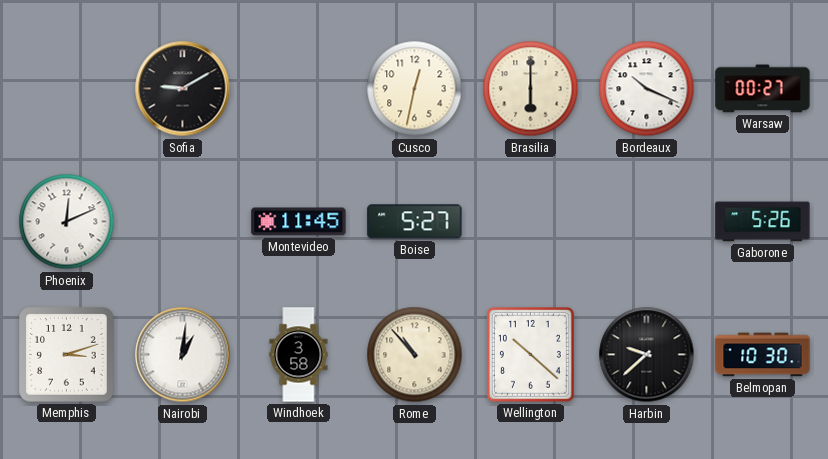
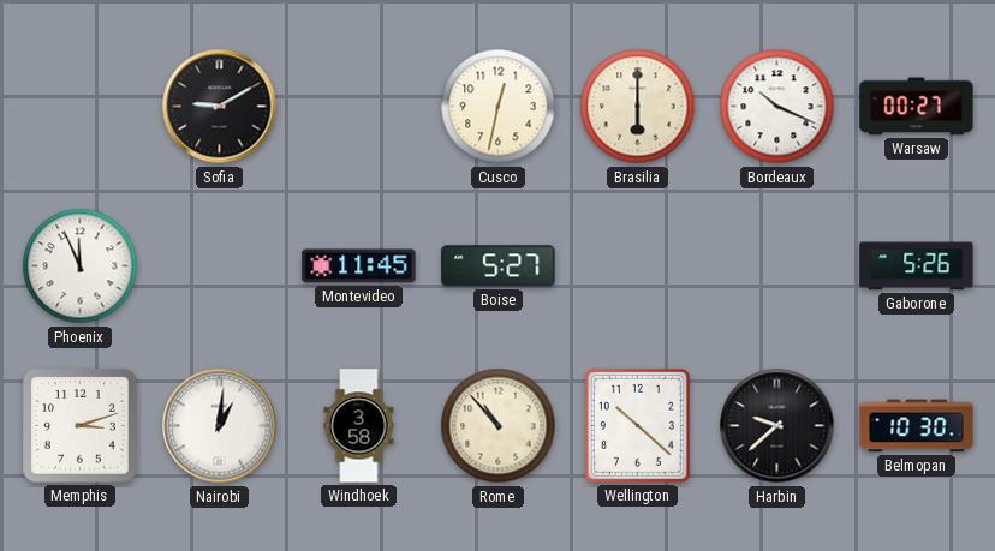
Phoenix: 12:11 -> 11:56 (81, 266)
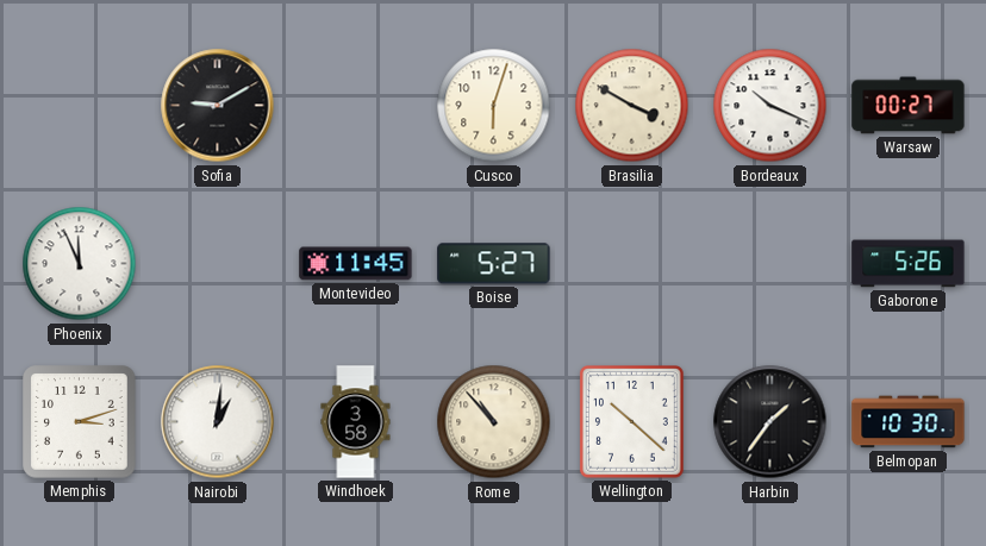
Cusco: 12:32 -> 6:03 (494, 106)
Brasilia: 6:00 -> 3:50 (632, 106)
Harbin: 9:38 -> 1:36 (770, 422)
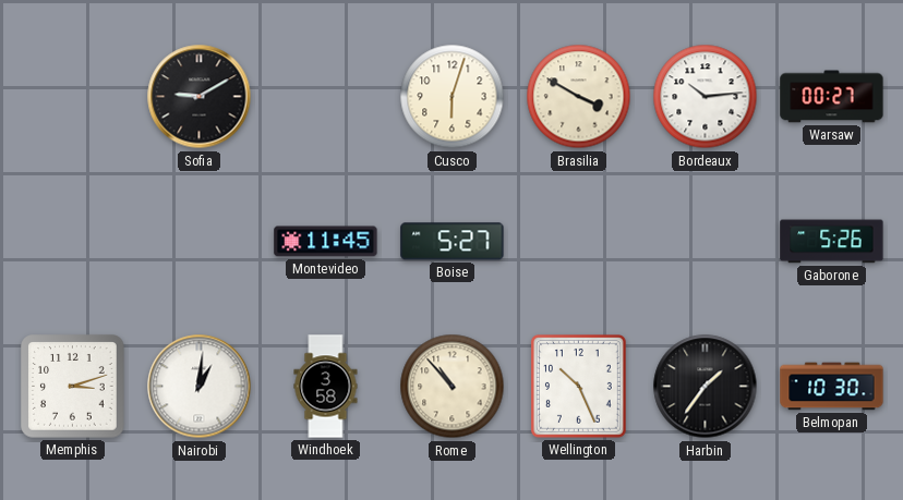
Bordeaux: 10:19 -> 10:14 (706, 97)
Phoenix: 11:56 -> none (80, 264)
Wellington: 10:22 -> 10:26 (578, 387)
